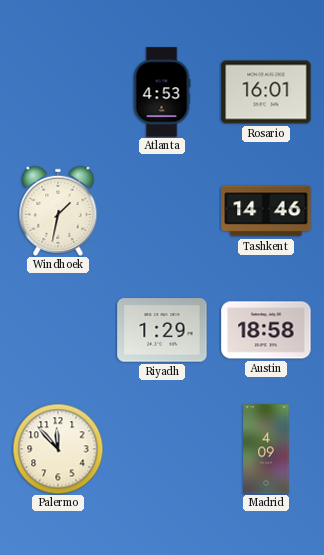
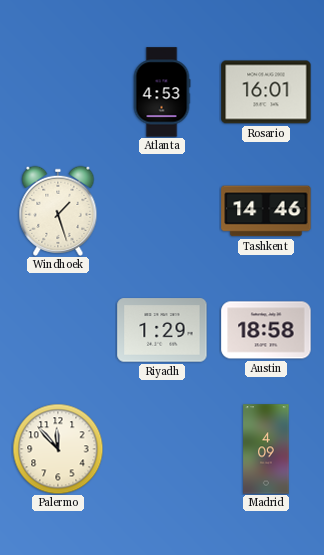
Windhoek: 1:32 -> 1:27 (58, 211)
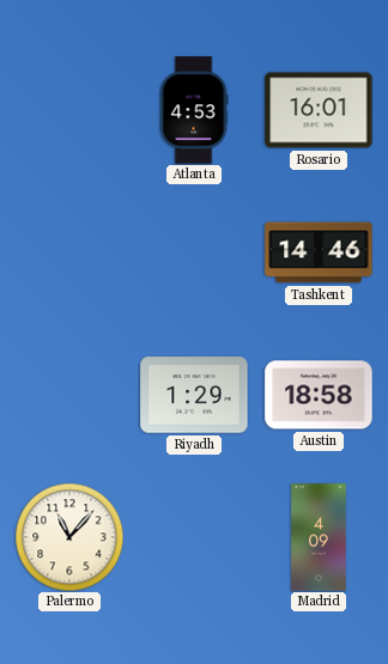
Windhoek: 1:27 -> none (58, 211)
Palermo: 11:53 -> 11:07 (69, 537)
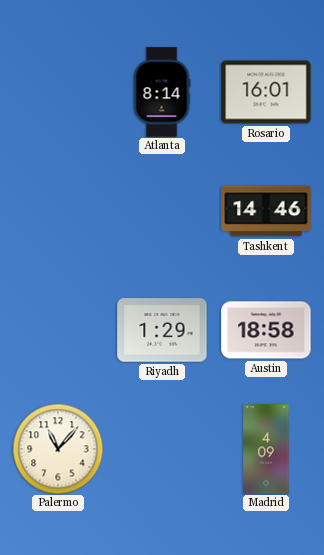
Atlanta: 4:53 -> 8:14 (162, 92)
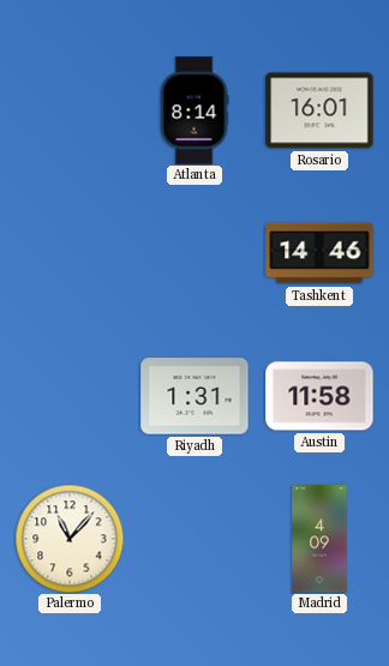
Riyadh: 1:29 -> 1:31 (194, 396)
Austin: 18:58 -> 11:58 (319, 396)
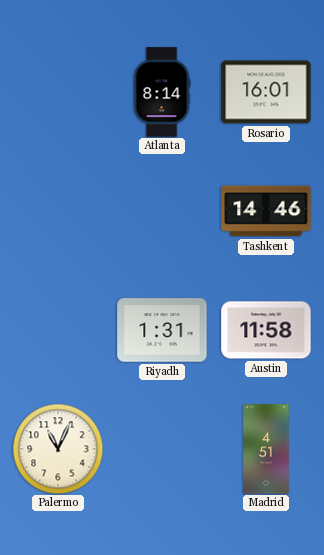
Palermo: 11:07 -> 11:04 (58, 449)
Madrid: 4:09 -> 4:51 (266, 449)
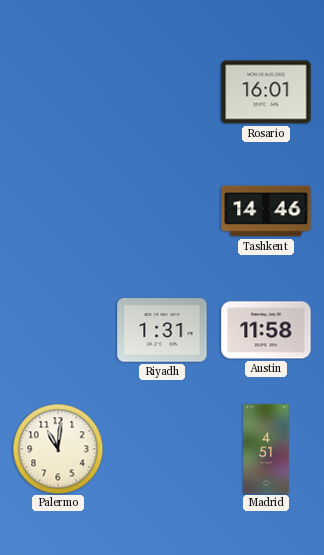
Atlanta: 8:14 -> none (162, 92)
Palermo: 11:04 -> 11:01 (58, 449)
